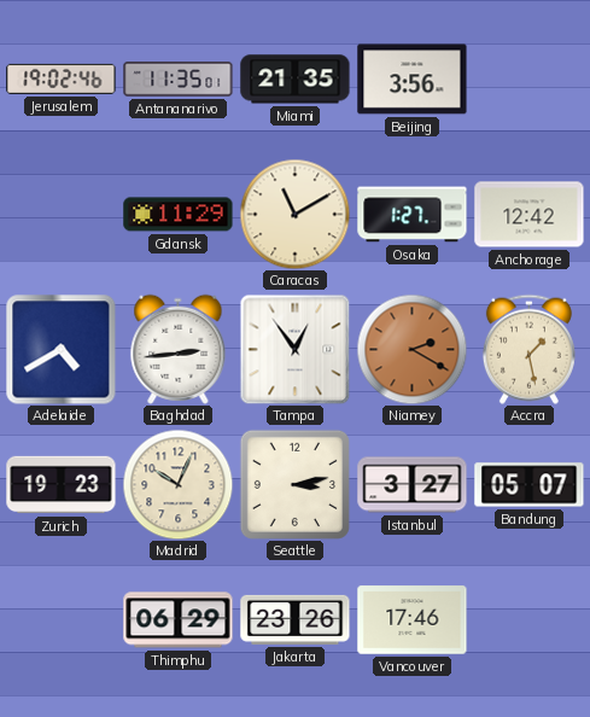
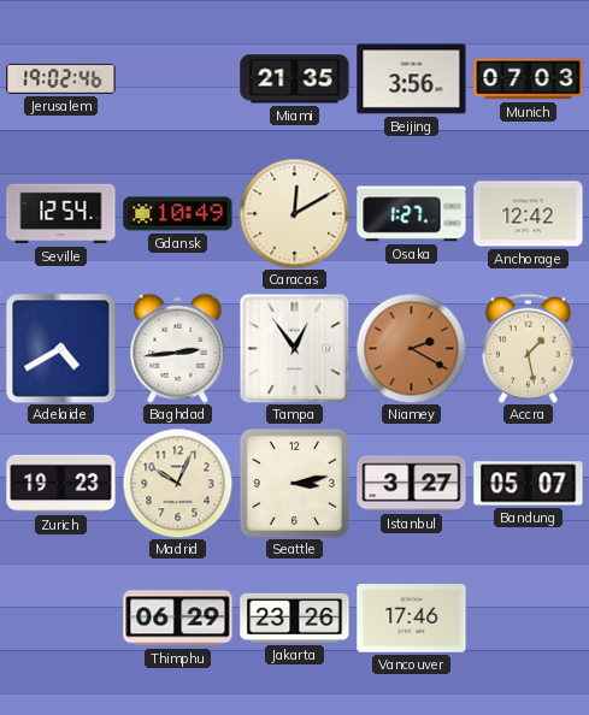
Antananarivo: 11:35 -> none (179, 80)
Munich: none -> 07:03 (529, 79)
Seville: none -> 12:54 (61, 214)
Gdansk: 11:29 -> 10:49 (178, 214)
Caracas: 11:10 -> 12:10 (294, 213)
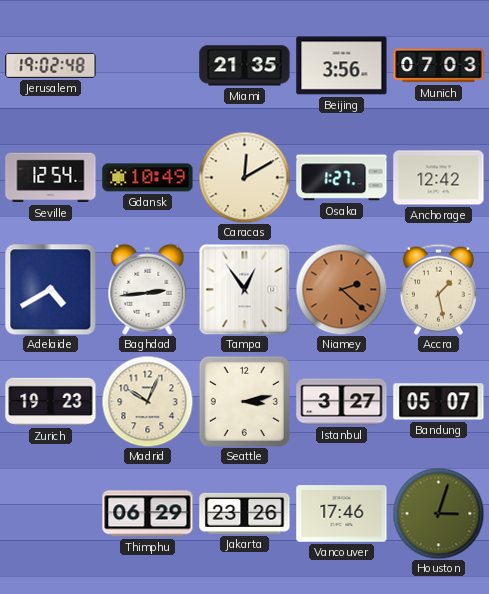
Jerusalem: 19:02:46 -> 19:02:48 (51, 65)
Niamey: 2:20 -> 2:22 (341, 289)
Houston: none -> 3:03 (438, 513)
